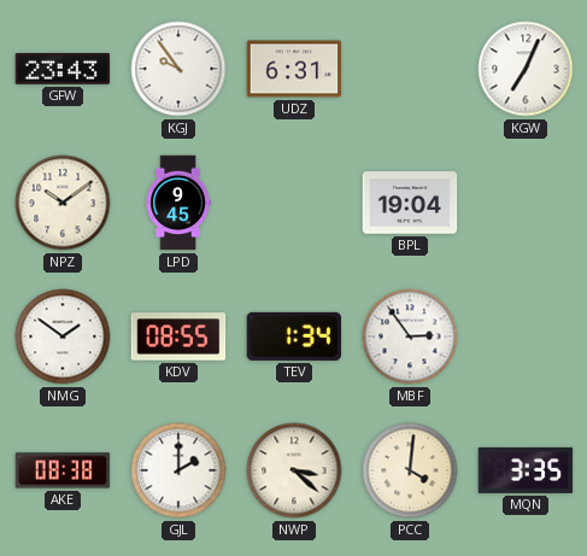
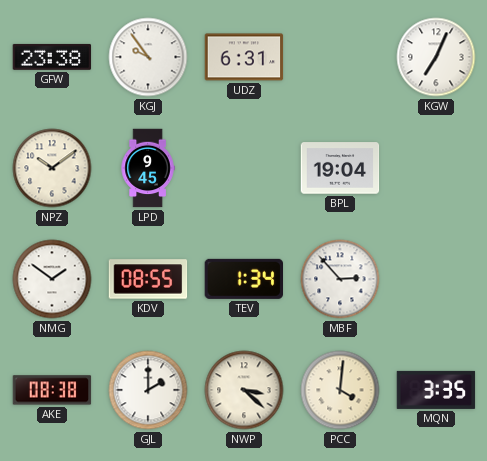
GFW: 23:43 -> 23:38 (52, 57)
MBF: 2:54 -> 2:53 (340, 279)
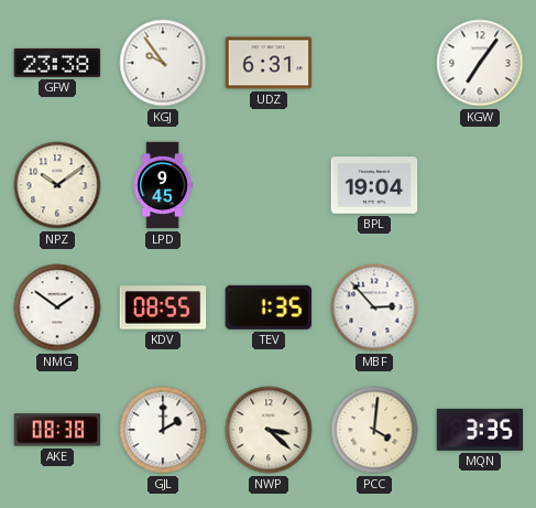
KGW: 7:04 -> 7:06 (480, 63)
TEV: 1:34 -> 1:35 (269, 307)
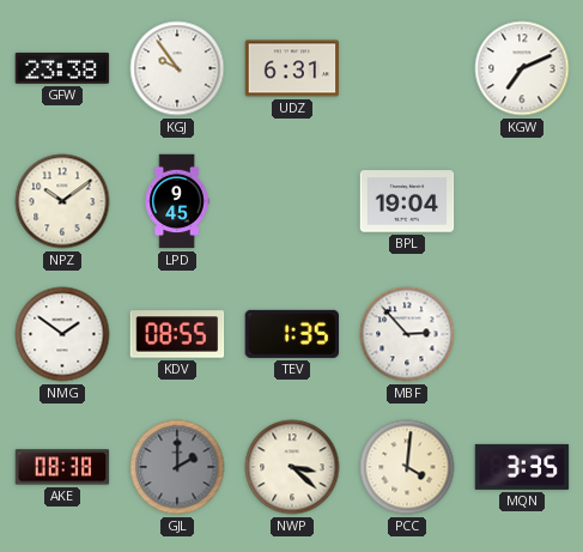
KGW: 7:06 -> 7:11 (522, 68)
GJL dial: white -> grey (177, 467)
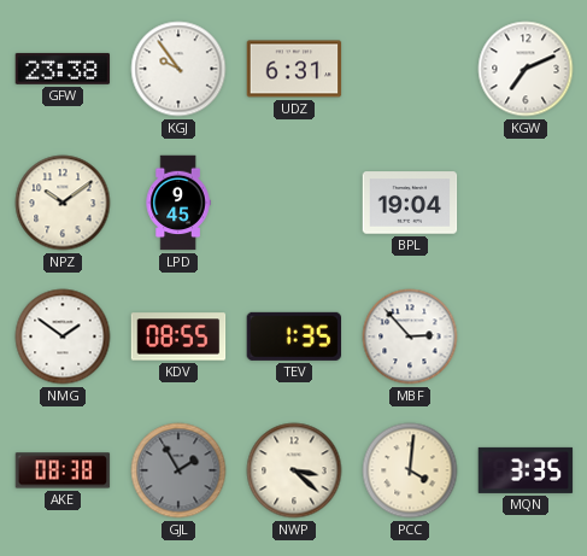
GJL: 2:00 -> 1:55 (178, 470)
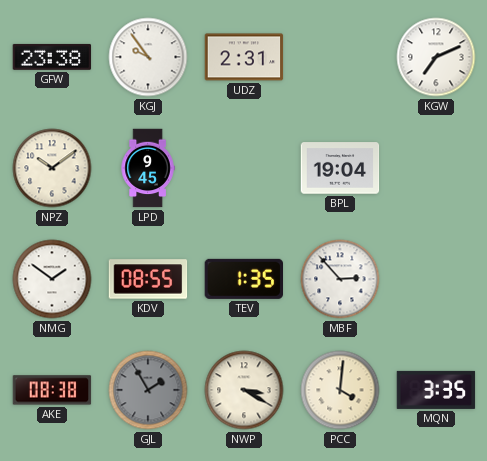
UDZ: 6:31 -> 2:31 (244, 57)
NWP: 3:22 -> 3:20 (244, 390)
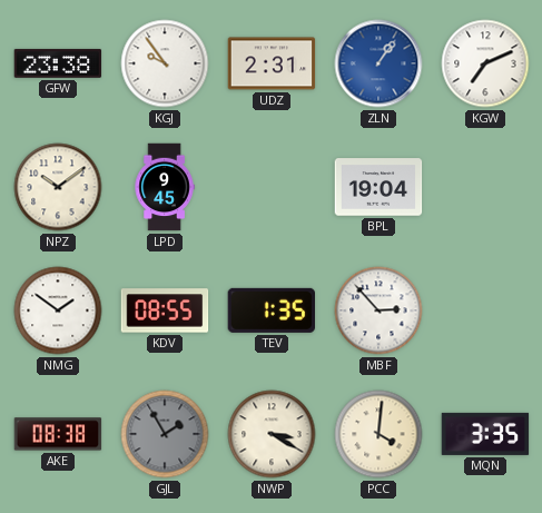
ZLN: none -> 1:06 (378, 63)
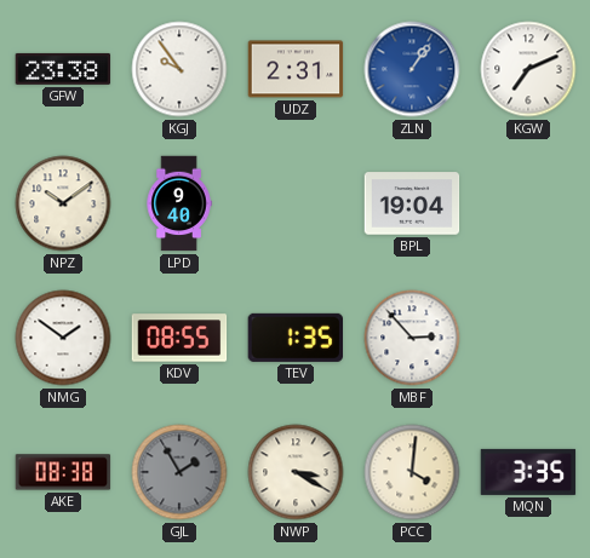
LPD: 9:45 -> 9:40 (179, 203)
